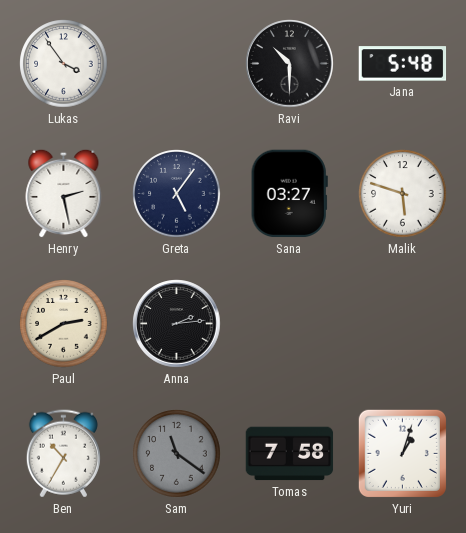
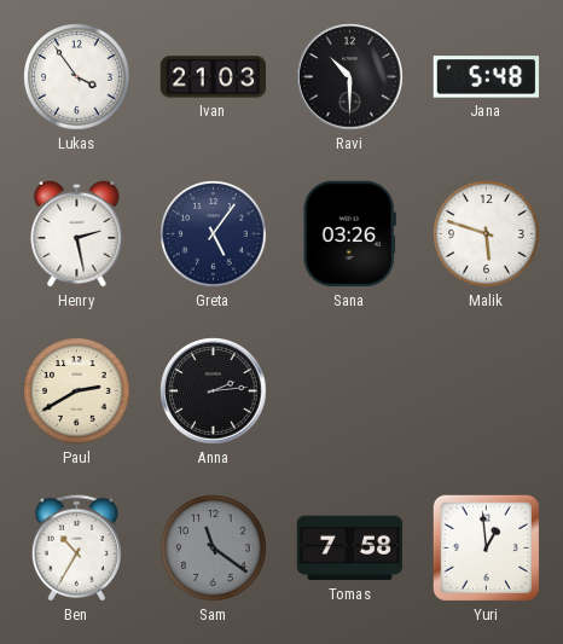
Ivan: none -> 21:03 (214, 77)
Sana: 03:27 -> 03:26 (349, 234)
Yuri: 1:03 -> 12:59 (486, 547)
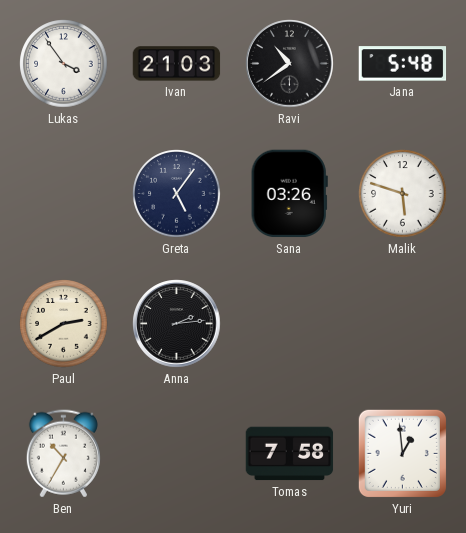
Ravi: 10:30 -> 10:39 (290, 64)
Henry: 2:28 -> none (77, 233)
Sam: 11:21 -> none (214, 549)
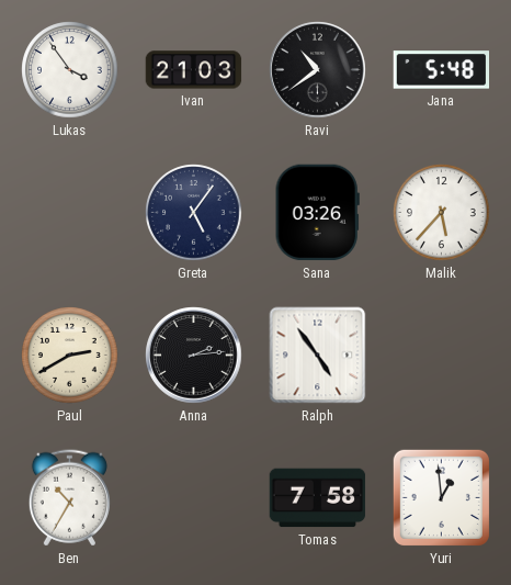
Malik: 5:48 -> 5:37 (442, 213)
Ralph: none -> 4:54 (318, 356)
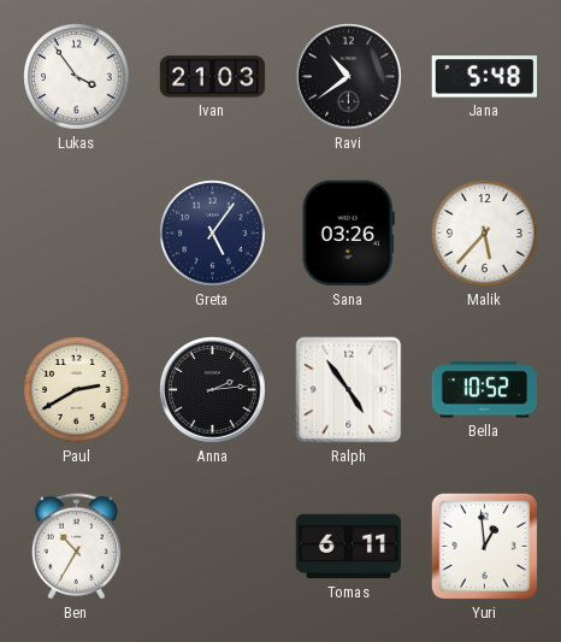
Bella: none -> 10:52 (485, 390)
Tomas: 7:58 -> 6:11 (349, 547)
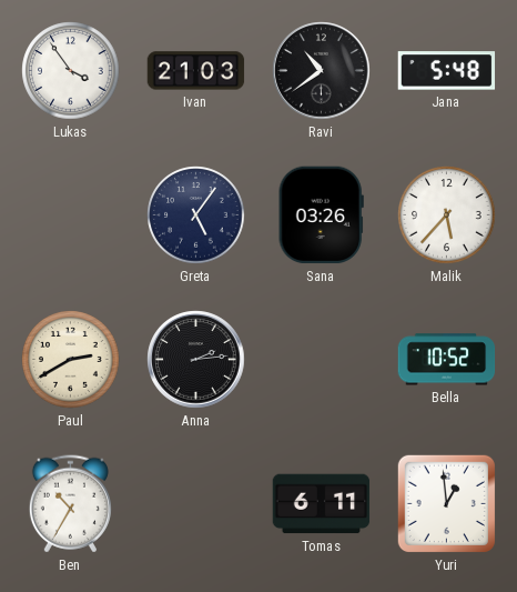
Ralph: 4:54 -> none (349, 390)
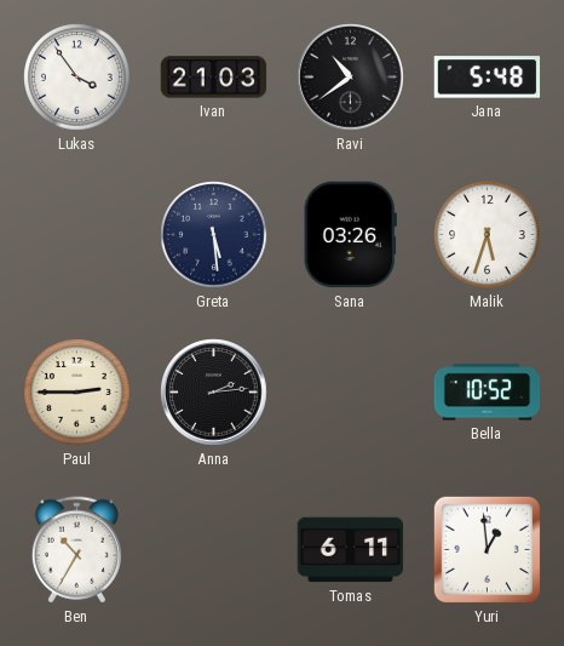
Greta: 5:06 -> 5:29 (214, 235)
Malik: 5:37 -> 5:33 (488, 235)
Paul: 2:40 -> 2:45 (77, 393)
